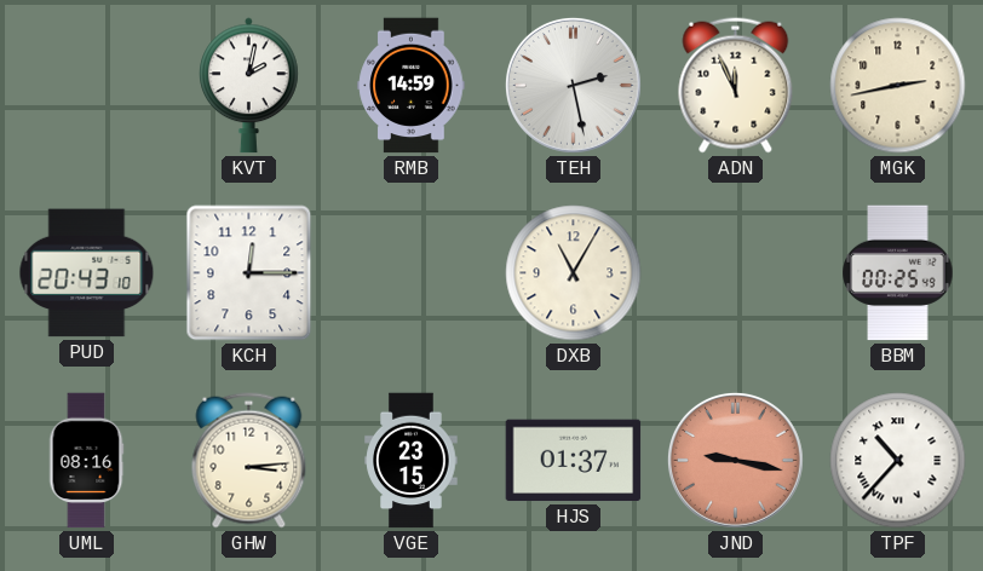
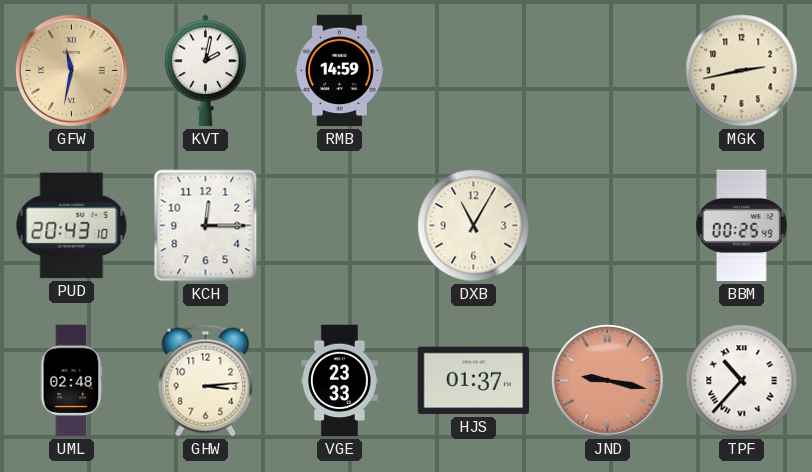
GFW: none -> 11:32 (71, 70)
TEH: 2:28 -> none (573, 85)
ADN: 11:56 -> none (736, 86)
UML: 08:16 -> 02:48 (71, 381)
VGE: 23:15 -> 23:33 (340, 381)
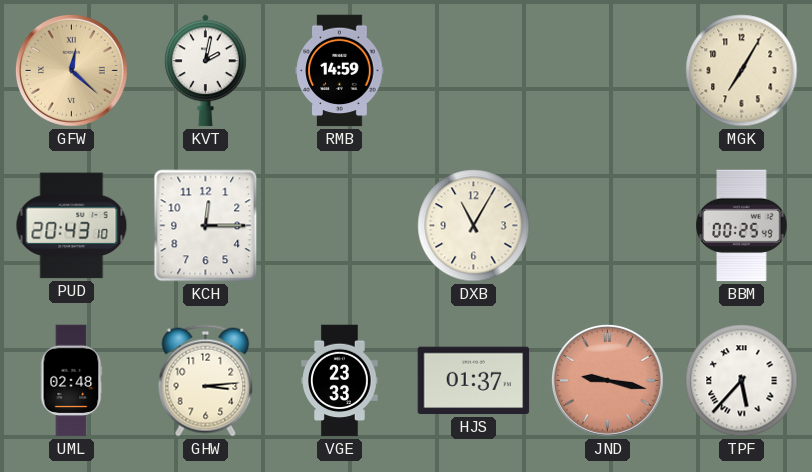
GFW: 11:32 -> 12:22 (71, 70)
MGK: 2:43 -> 7:05 (742, 71)
TPF: 10:37 -> 5:37 (742, 381)
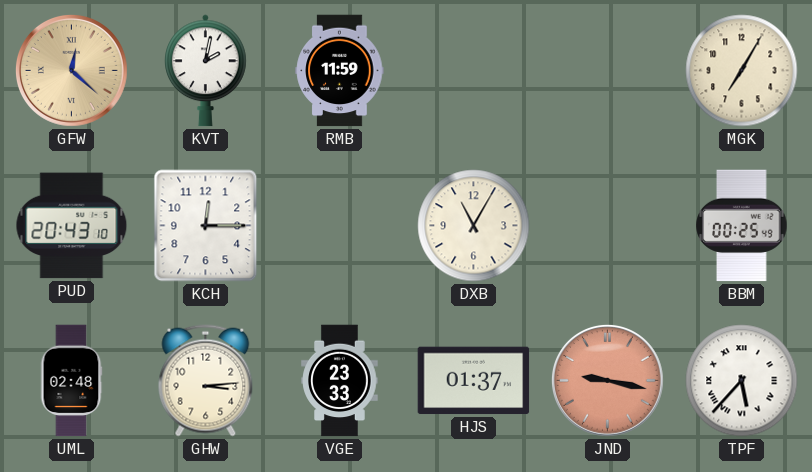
RMB: 14:59 -> 11:59 (340, 71)
